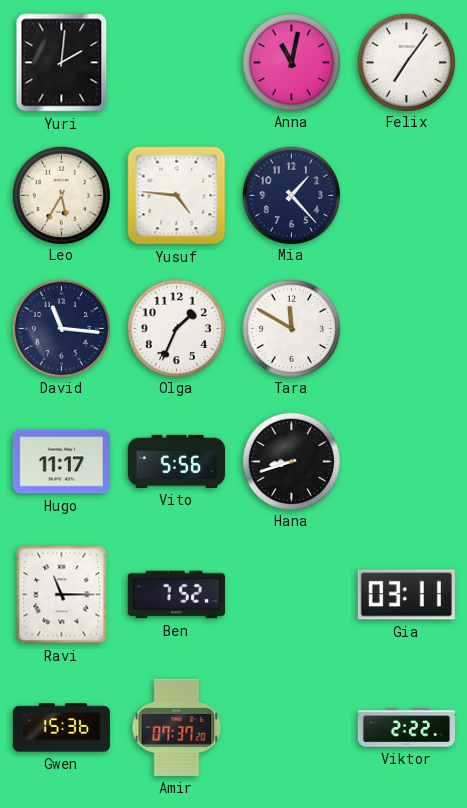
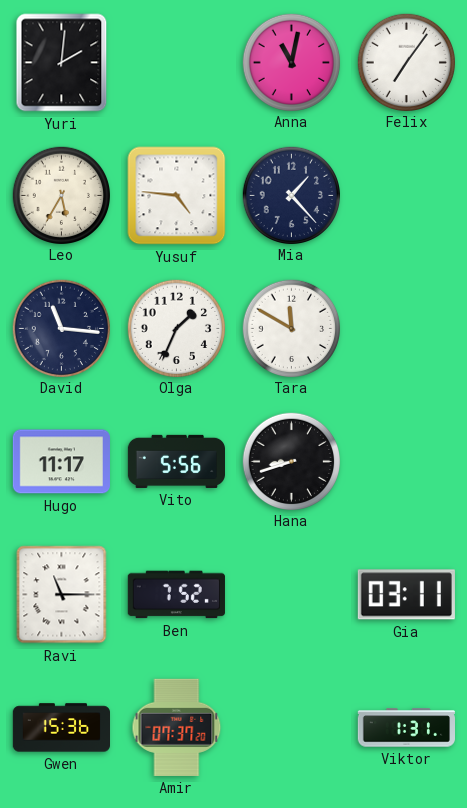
Viktor: 2:22 -> 1:31 (406, 728)
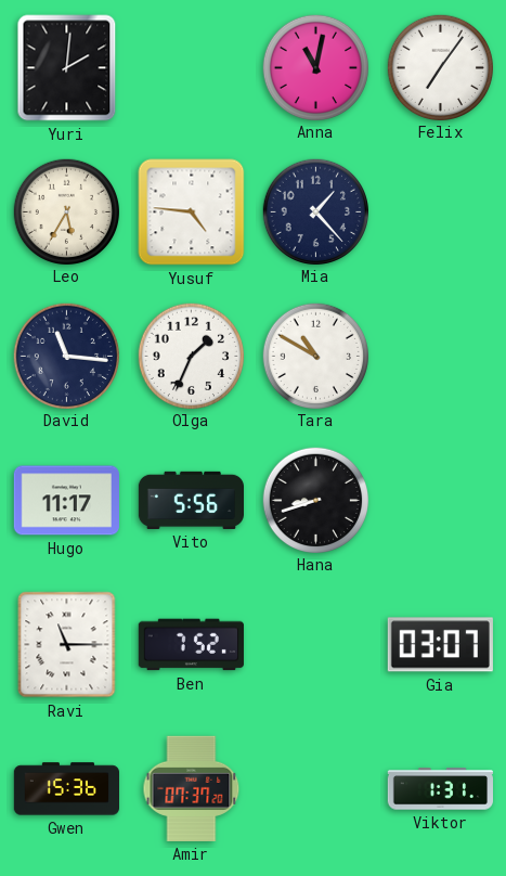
Tara: 11:50 -> 10:50 (315, 356)
Gia: 03:11 -> 03:07 (440, 645)
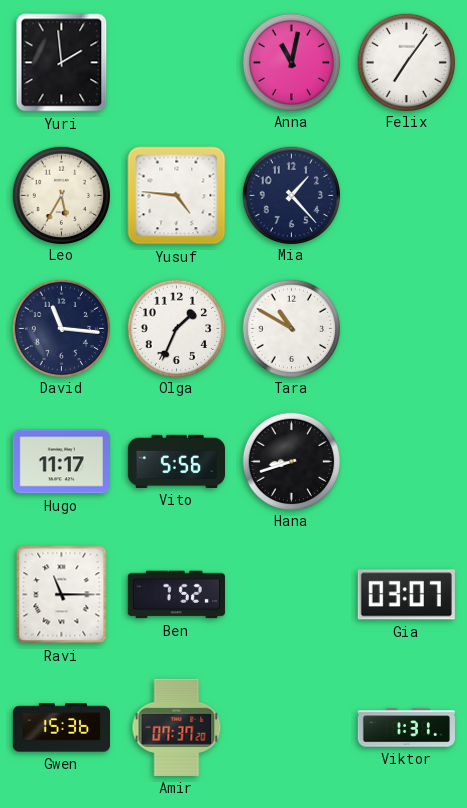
Yuri: 2:01 -> 1:59 (62, 63)
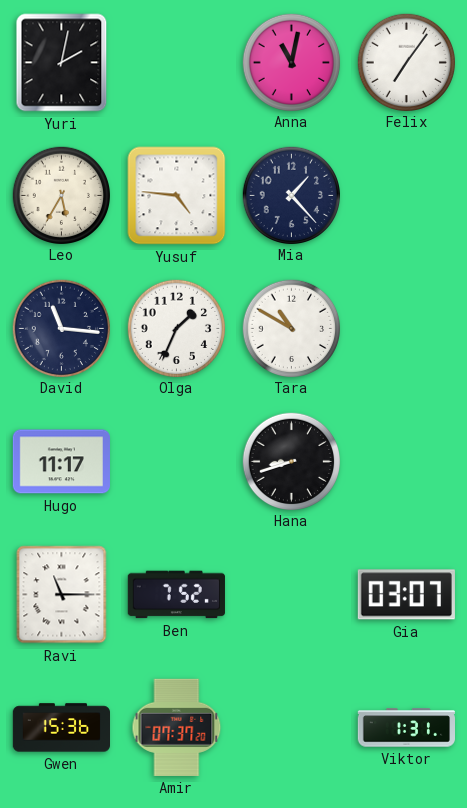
Yuri: 1:59 -> 2:02 (62, 63)
Vito: 5:56 -> none (176, 461)
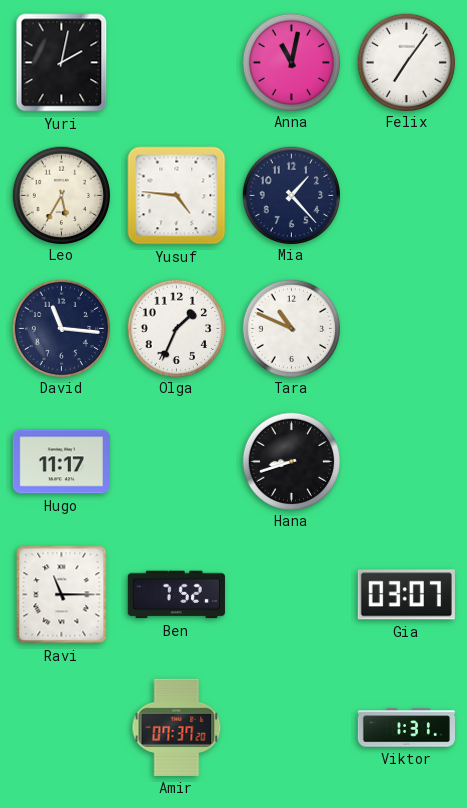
Tara: 10:50 -> 10:49 (291, 328)
Gwen: 15:36 -> none (61, 728)
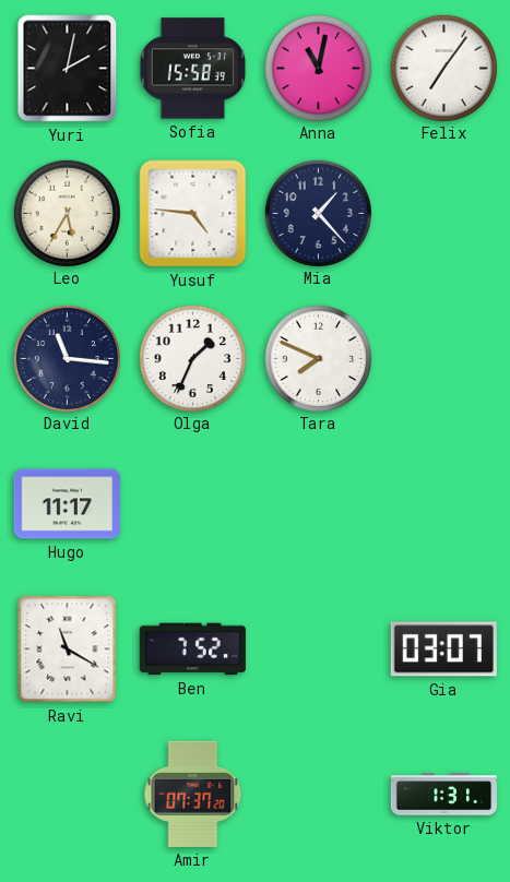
Sofia: none -> 15:58 (193, 69)
Tara: 10:49 -> 7:49 (318, 358)
Hana: 8:42 -> none (291, 461)
Ravi: 11:15 -> 11:20 (68, 649)
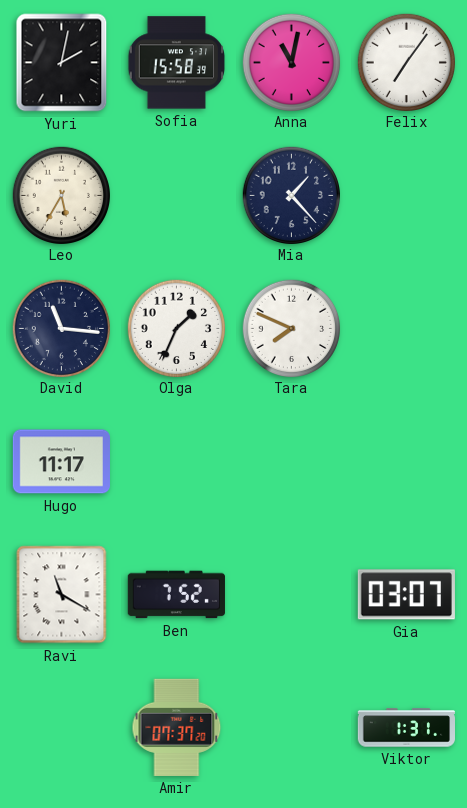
Yusuf: 4:46 -> none (193, 214)
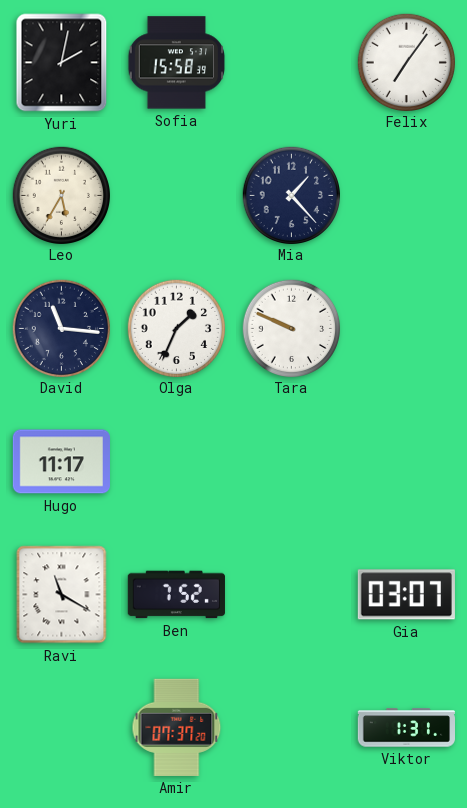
Anna: 11:02 -> none (291, 62)
Tara: 7:49 -> 9:49 (291, 328)
